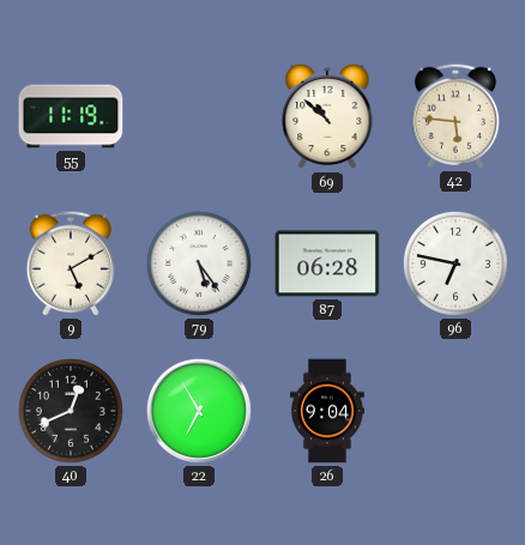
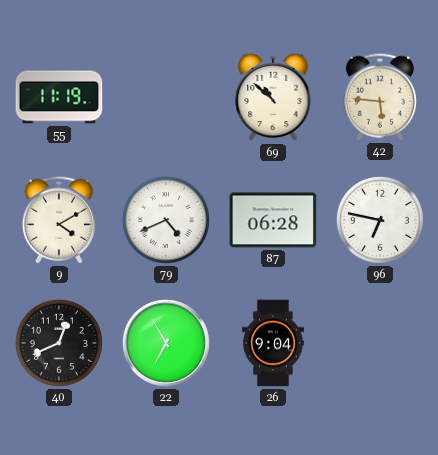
9: 5:10 -> 4:10 (59, 220)
79: 5:24 -> 4:41 (166, 220)
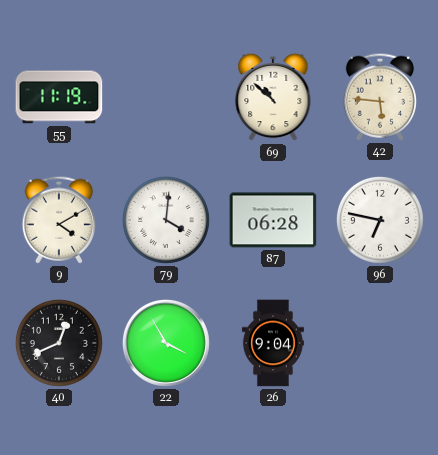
79: 4:41 -> 4:01 (166, 220)
22: 6:55 -> 3:55 (166, 343)
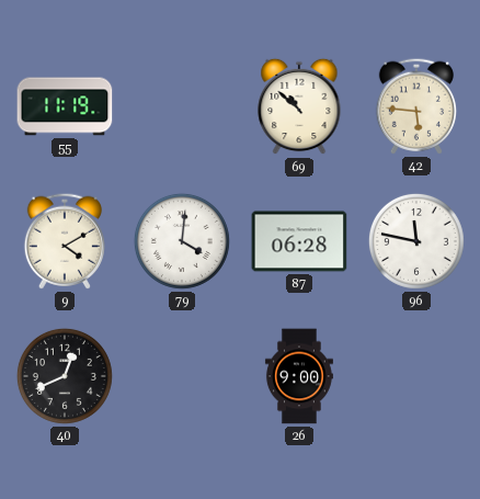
96: 6:47 -> 11:47 (416, 241)
22: 3:55 -> none (166, 343)
26: 9:04 -> 9:00 (299, 376)
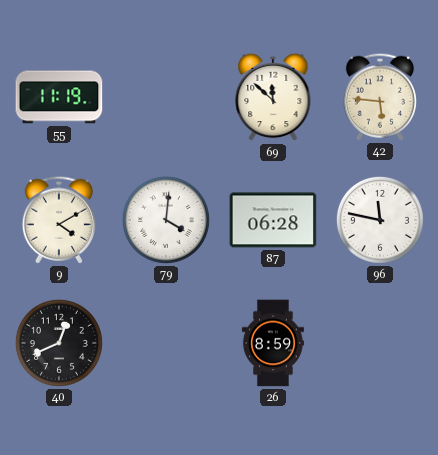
69: 10:52 -> 11:52 (273, 97)
26: 9:00 -> 8:59 (273, 343)
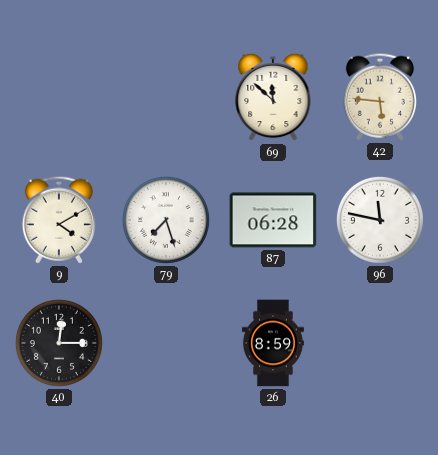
55: 11:19 -> none (59, 97)
79: 4:01 -> 7:27 (166, 220)
40: 12:41 -> 12:15 (59, 343)
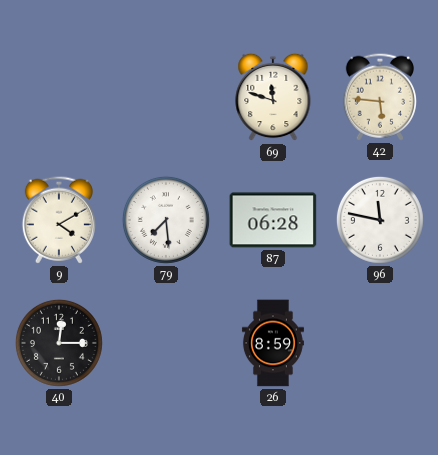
69: 11:52 -> 11:48 (273, 97)
79: 7:27 -> 7:29 (166, 220)
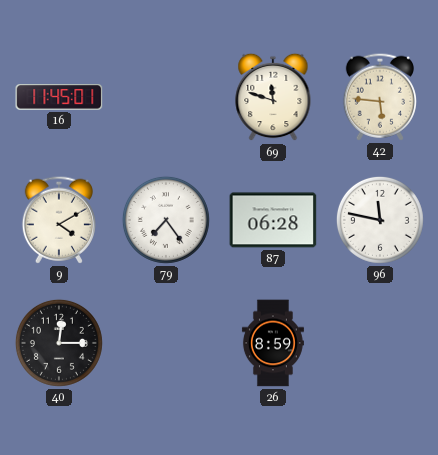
16: none -> 11:45 (59, 97)
79: 7:29 -> 7:24 (166, 220)
